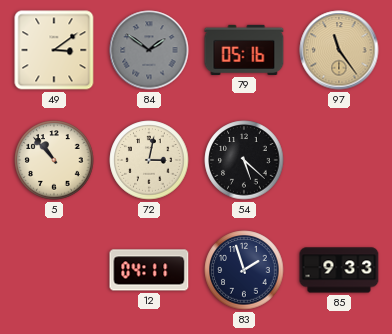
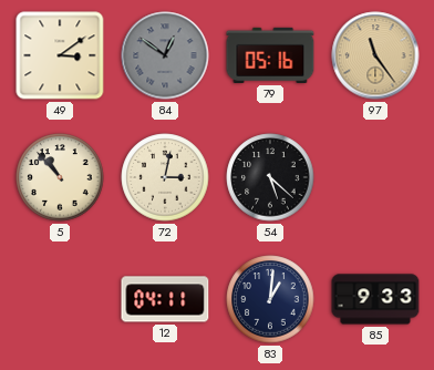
84: 1:51 -> 12:51 (165, 55)
83: 1:57 -> 1:01 (270, 299)
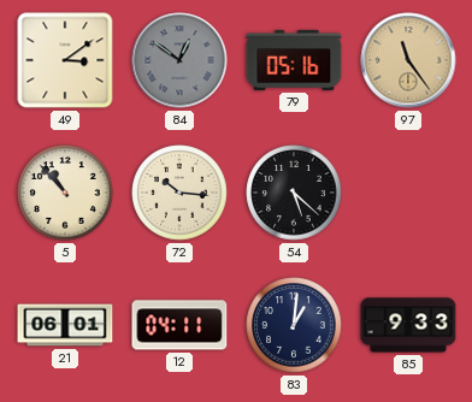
72: 3:02 -> 10:16 (179, 193)
21: none -> 06:01 (65, 325)
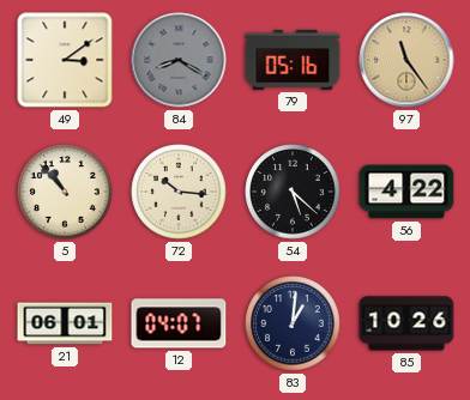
84: 12:51 -> 8:20 (179, 60)
56: none -> 4:22 (406, 192)
12: 04:11 -> 04:07 (179, 323)
85: 9:33 -> 10:26 (406, 323)
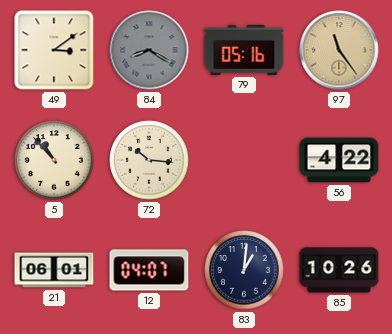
54: 5:22 -> none (293, 192)
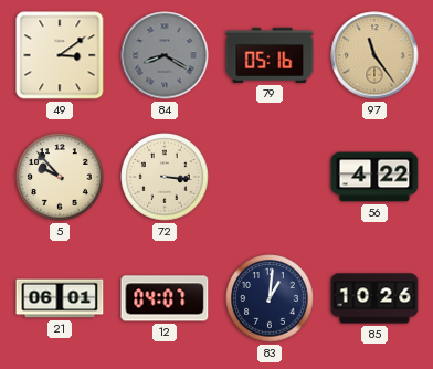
5: 10:53 -> 9:53 (60, 177)
72: 10:16 -> 3:16 (165, 177)
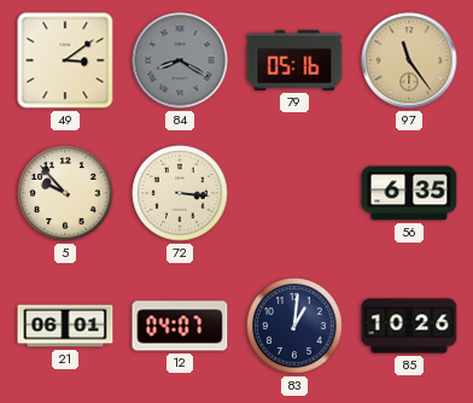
56: 4:22 -> 6:35 (409, 193)
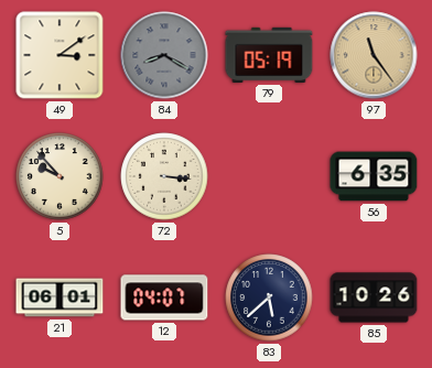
79: 05:16 -> 05:19 (269, 55)
83: 1:01 -> 5:38 (269, 297)
